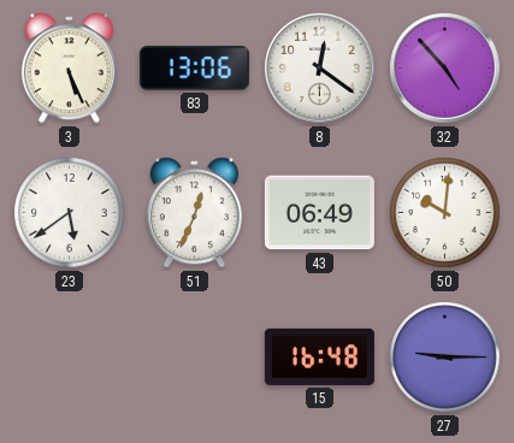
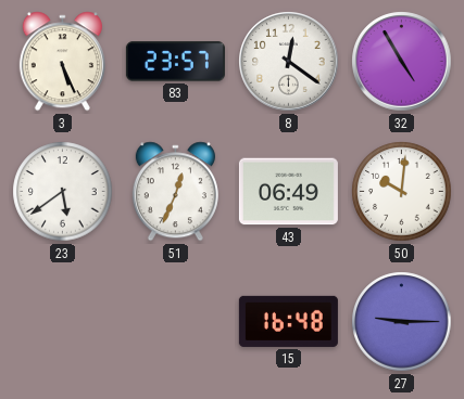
83: 13:06 -> 23:57 (175, 62)
32: 4:53 -> 4:55 (402, 62)
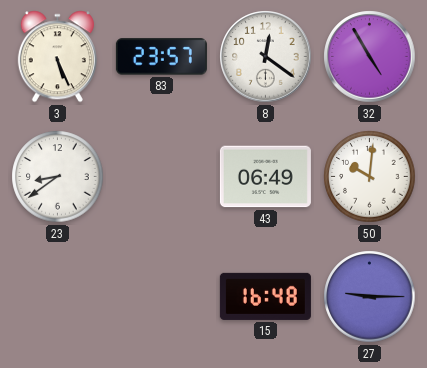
23: 5:39 -> 8:39 (58, 177)
51: 12:34 -> none (175, 192)
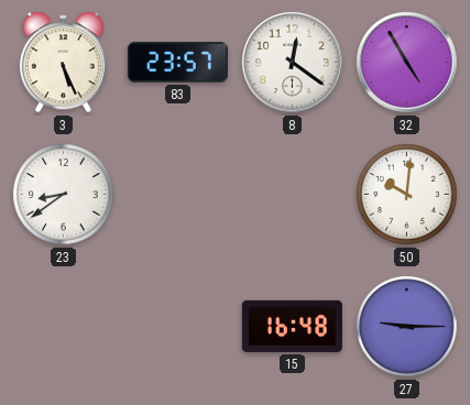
43: 06:49 -> none (265, 177)
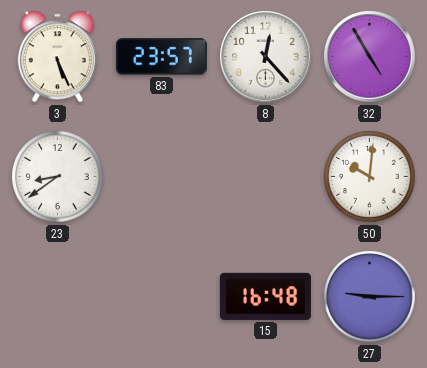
8: 12:21 -> 12:23 (266, 57)
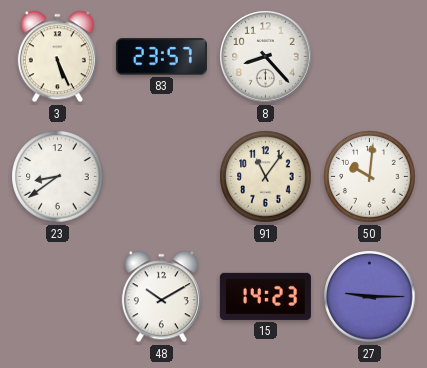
8: 12:23 -> 8:23 (266, 57)
32: 4:55 -> none (370, 57)
91: none -> 11:06 (266, 177)
48: none -> 10:10 (161, 297)
15: 16:48 -> 14:23 (265, 296)
